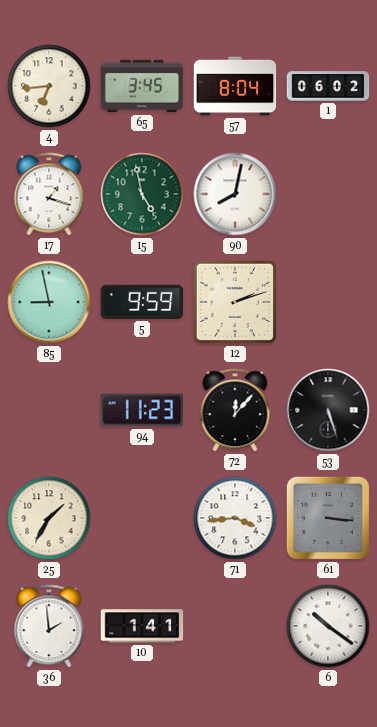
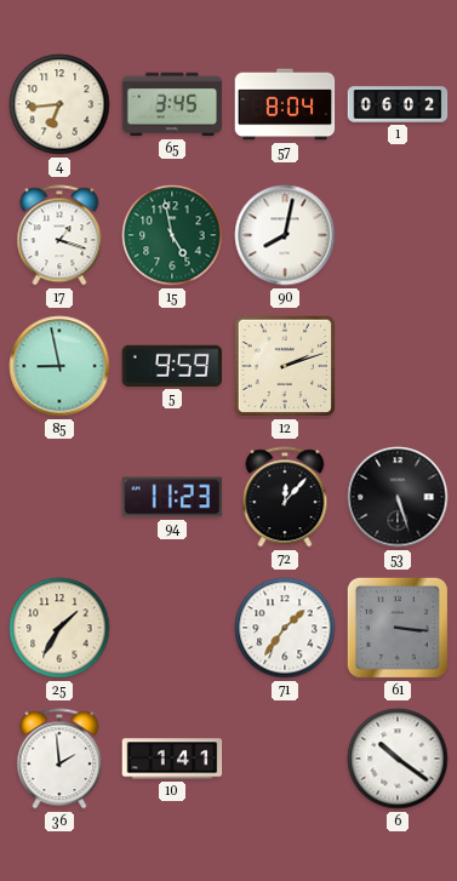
71: 3:44 -> 1:36 (285, 628)
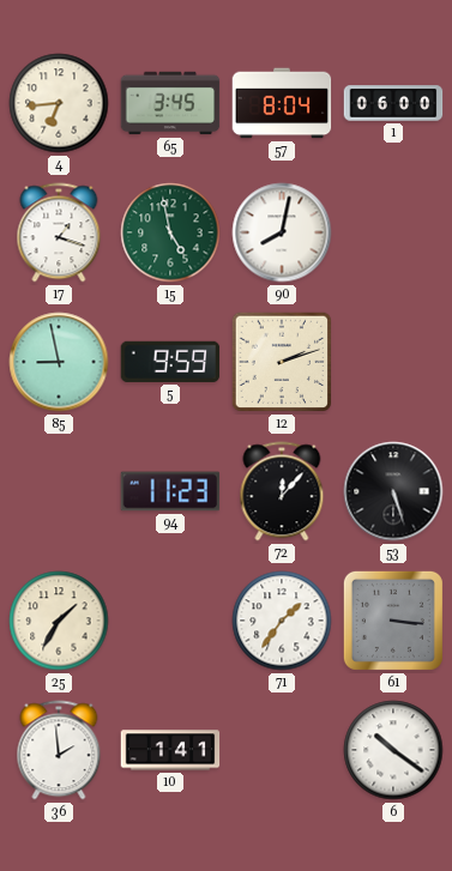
1: 06:02 -> 06:00 (393, 103)
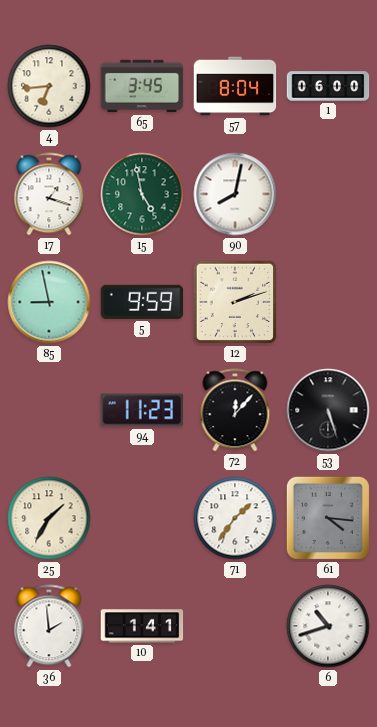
61: 3:16 -> 4:16 (328, 518)
6: 10:21 -> 10:42 (328, 626)
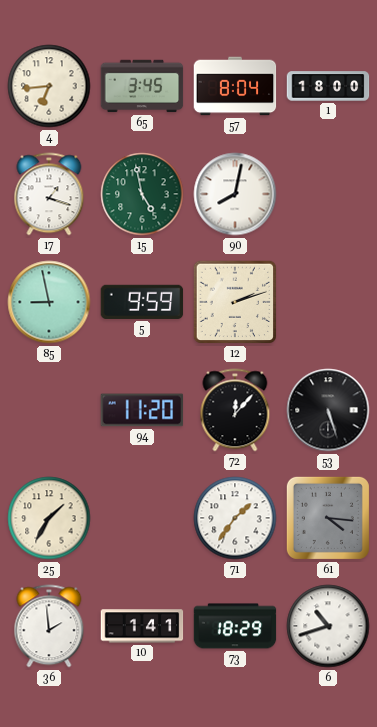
1: 06:00 -> 18:00 (328, 86)
94: 11:23 -> 11:20 (142, 410)
73: none -> 18:29 (235, 626)
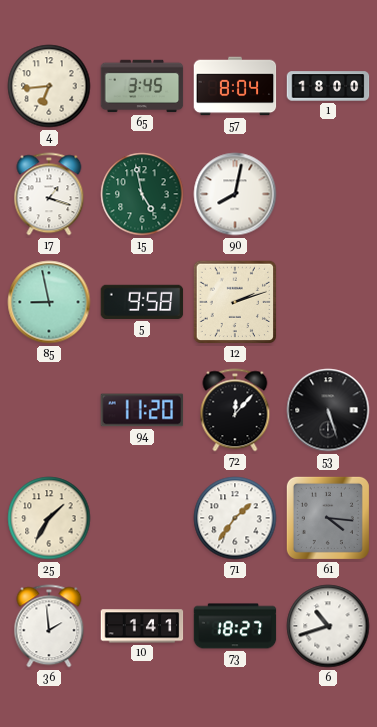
5: 9:59 -> 9:58 (142, 302)
73: 18:29 -> 18:27 (235, 626)
